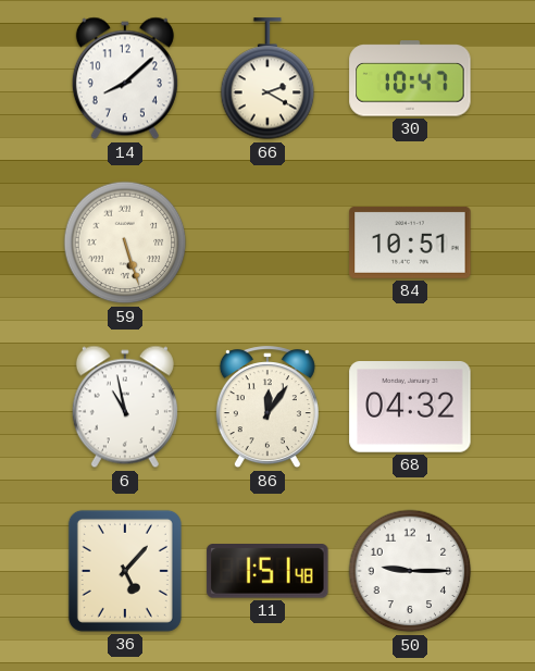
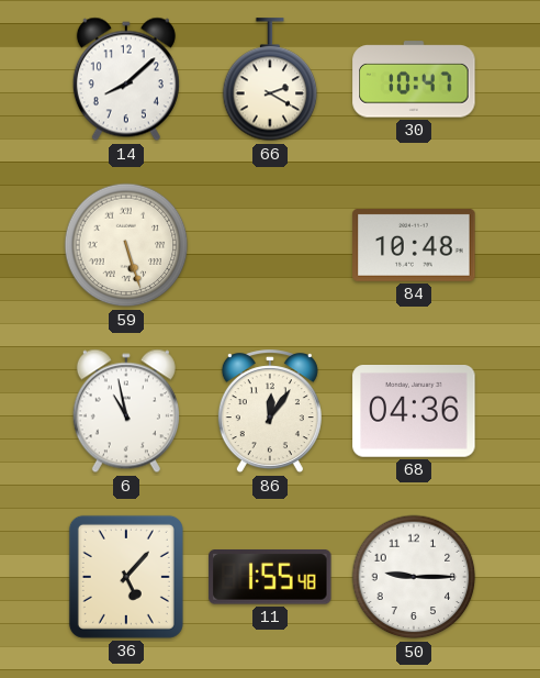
84: 10:51 -> 10:48 (414, 245)
68: 04:32 -> 04:36 (414, 412)
11: 1:51 -> 1:55 (270, 578)
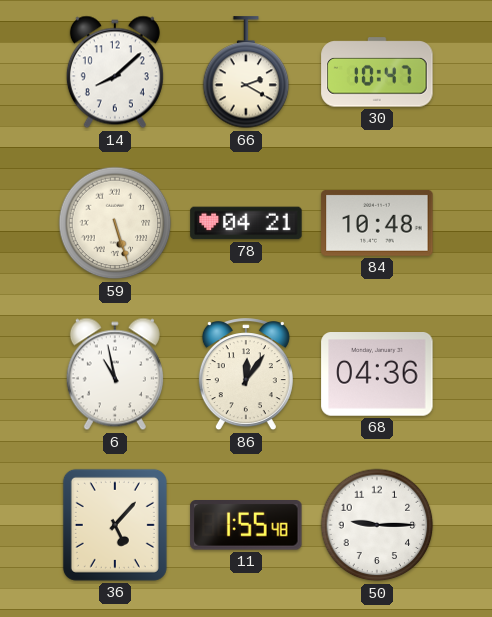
78: none -> 04:21 (246, 223)
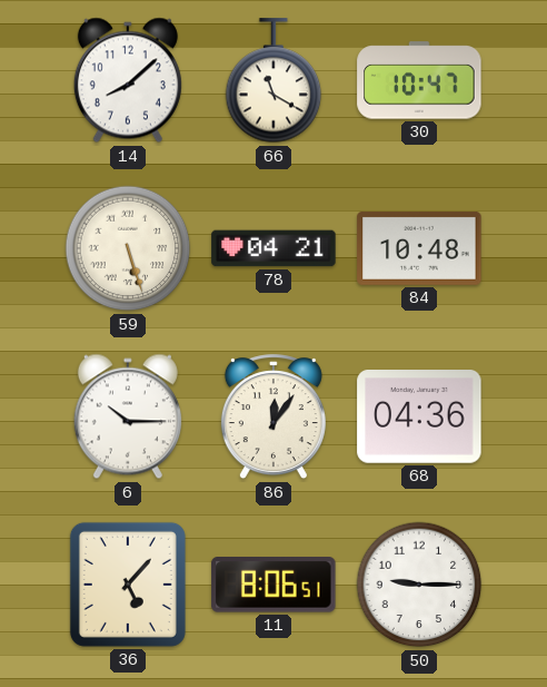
66: 2:20 -> 11:20 (273, 81)
6: 10:58 -> 10:15 (128, 416)
11: 1:55 -> 8:06 (273, 586)
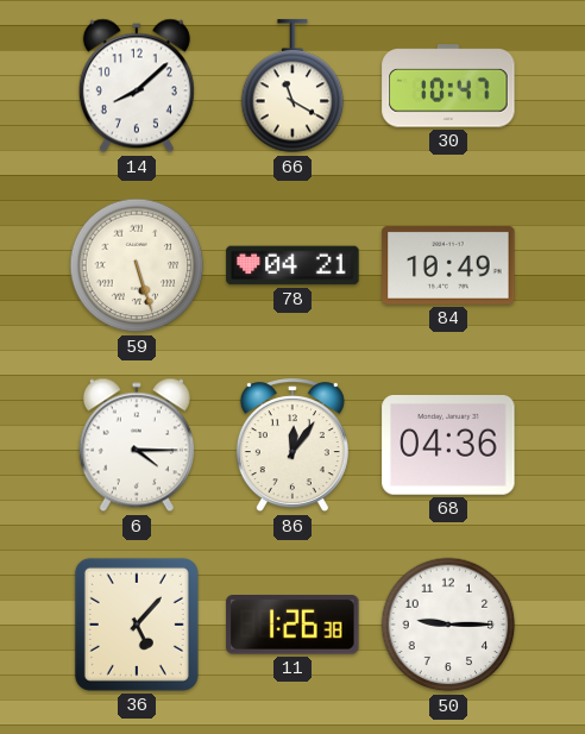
84: 10:48 -> 10:49 (448, 265)
6: 10:15 -> 4:15 (137, 445)
11: 8:06 -> 1:26 (292, 626)
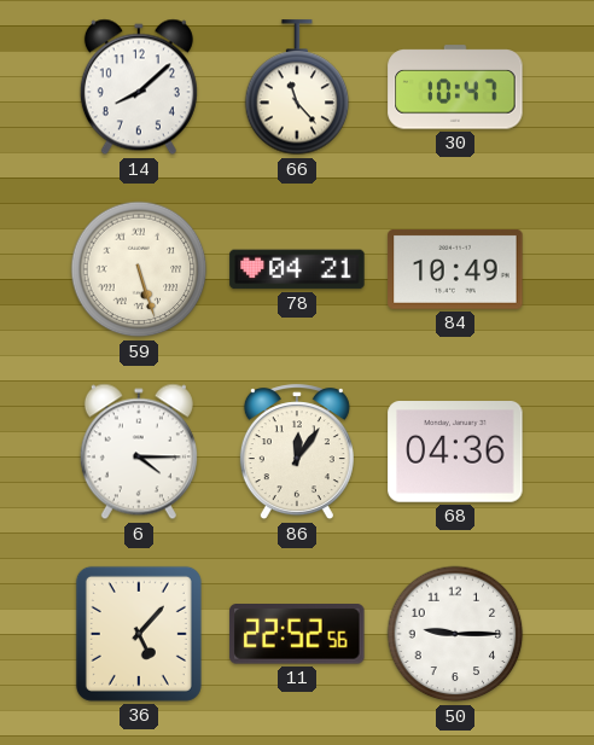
66: 11:20 -> 11:23 (297, 88)
11: 1:26 -> 22:52 (297, 635)
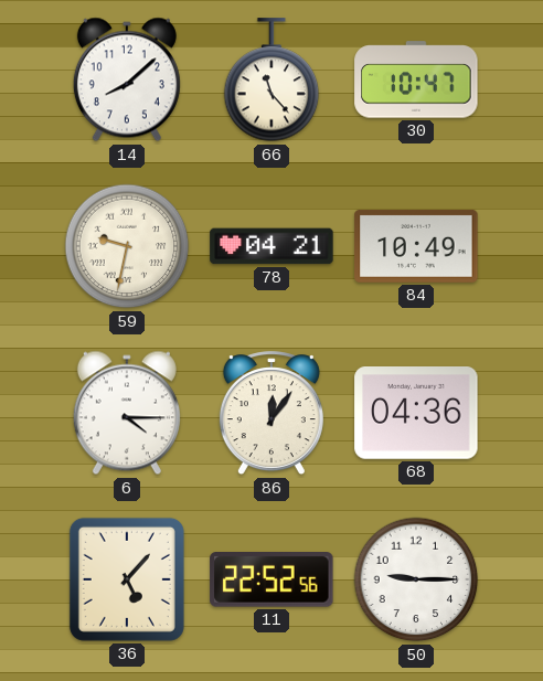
59: 5:27 -> 9:32 (127, 246)
